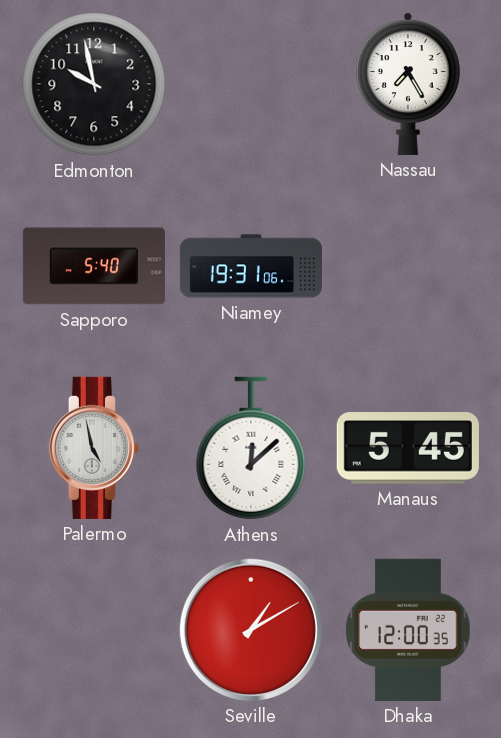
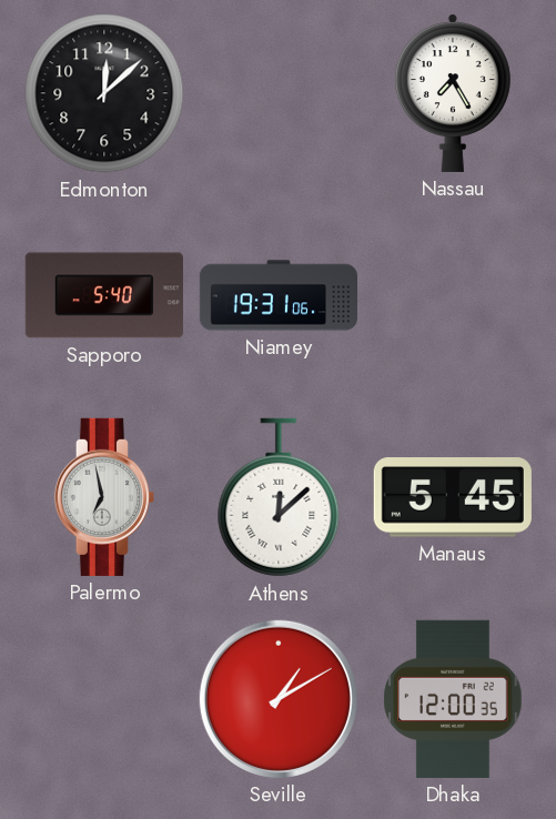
Edmonton: 9:58 -> 12:08 (104, 93)
Palermo: 4:58 -> 6:58 (104, 497)
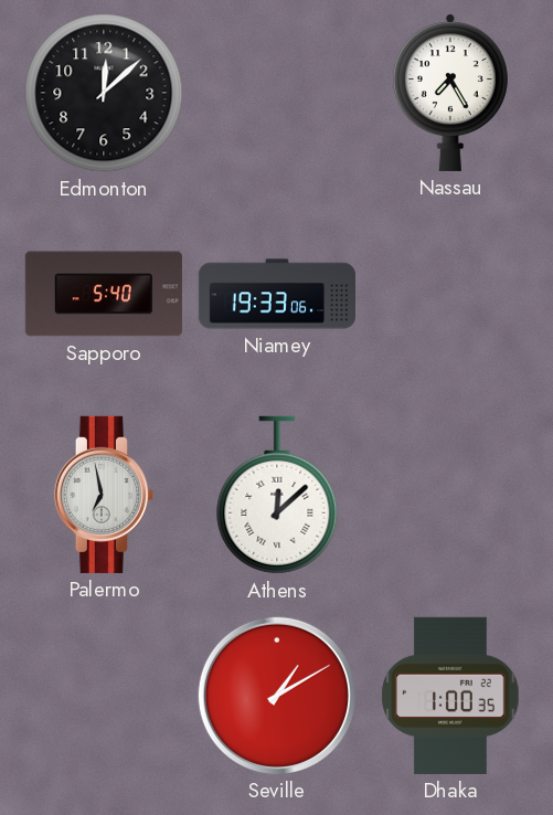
Niamey: 19:31 -> 19:33 (276, 294)
Manaus: 5:45 -> none (453, 497)
Dhaka: 12:00 -> 1:00 (450, 696)
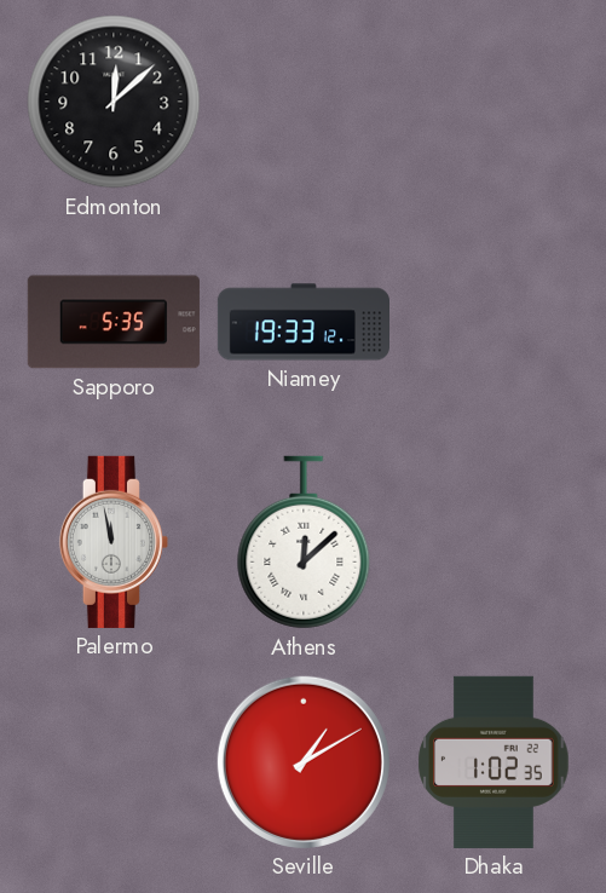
Nassau: 7:25 -> none (450, 93)
Sapporo: 5:40 -> 5:35 (114, 322)
Niamey: 19:33:06 -> 19:33:12 (302, 322)
Palermo: 6:58 -> 11:58 (114, 542)
Dhaka: 1:00 -> 1:02 (494, 762)
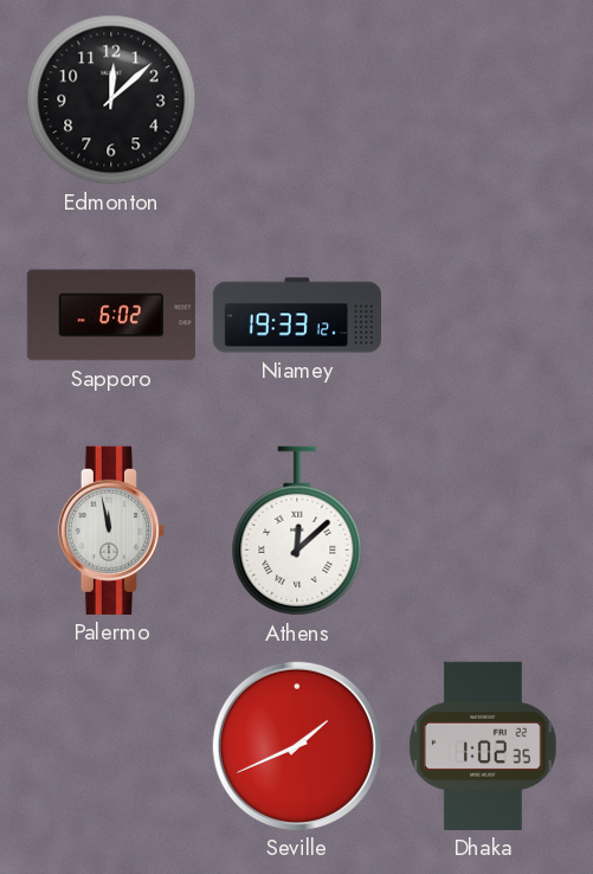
Sapporo: 5:35 -> 6:02 (111, 315)
Seville: 1:10 -> 1:41 (297, 746)
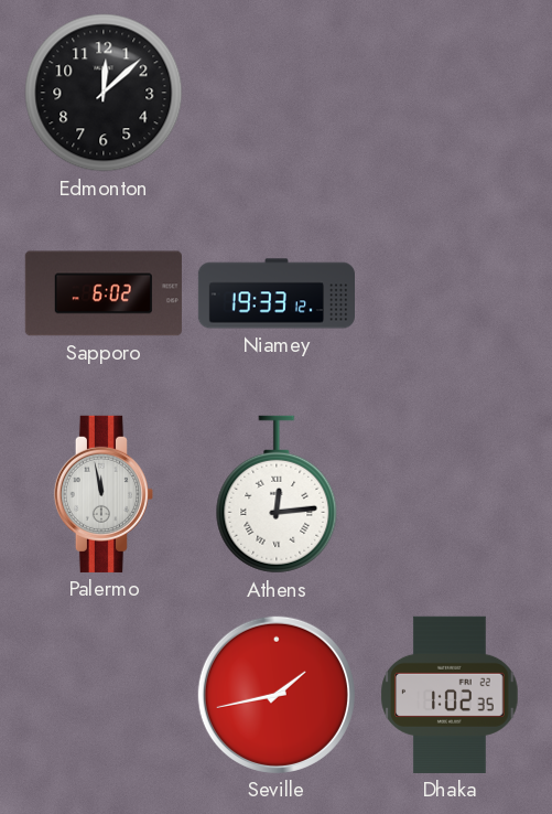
Athens: 12:08 -> 12:14 (277, 494)
Seville: 1:41 -> 1:43 (277, 695)
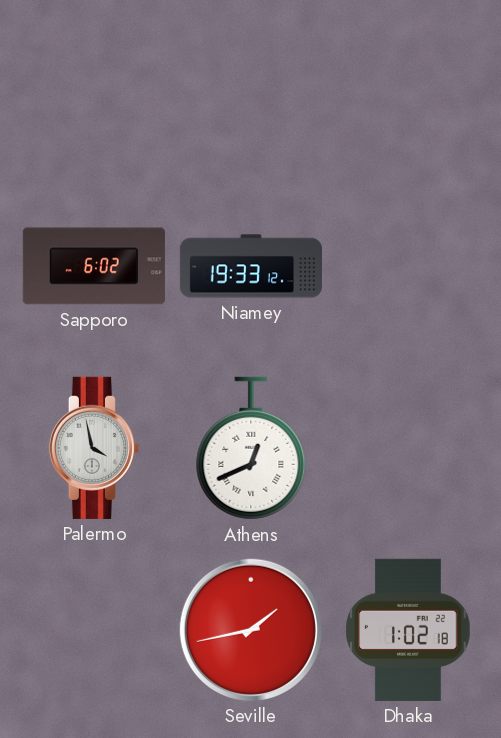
Edmonton: 12:08 -> none (104, 93)
Palermo: 11:58 -> 3:58 (94, 448)
Athens: 12:14 -> 12:41 (251, 448)
Dhaka: 1:02:35 -> 1:02:18 (408, 630)
